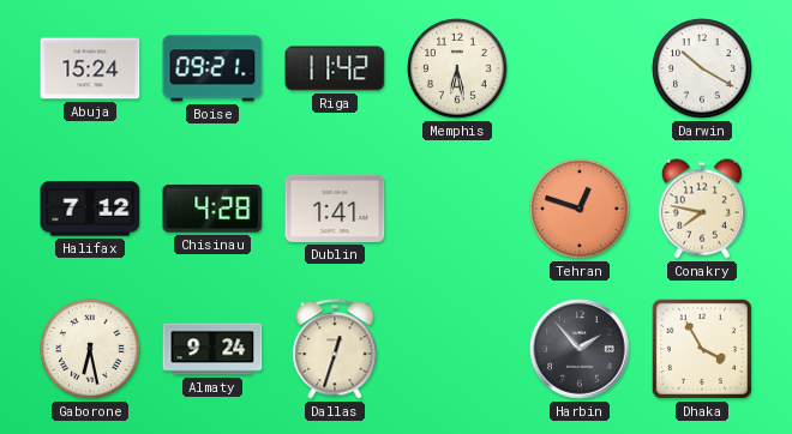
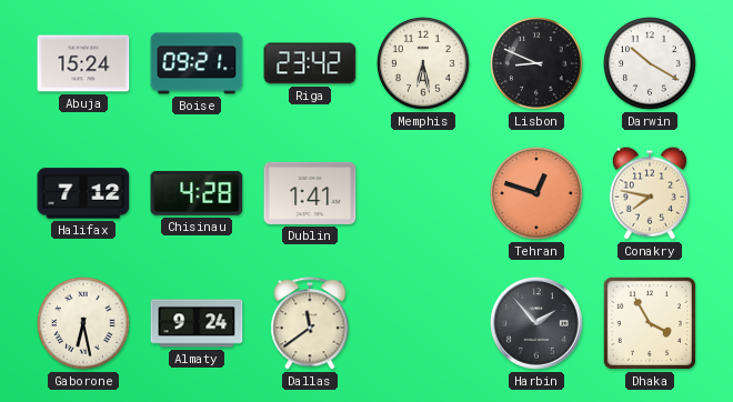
Riga: 11:42 -> 23:42 (310, 63)
Lisbon: none -> 8:49 (536, 63)
Dallas: 12:33 -> 11:39 (310, 323)
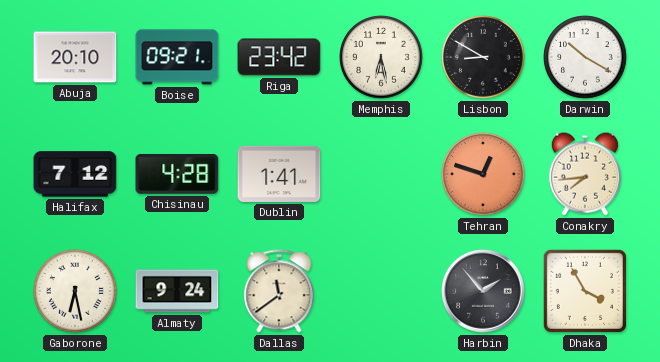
Abuja: 15:24 -> 20:10 (75, 57)
Lisbon: 8:49 -> 8:50 (483, 57)
Conakry: 7:47 -> 7:44 (585, 174)
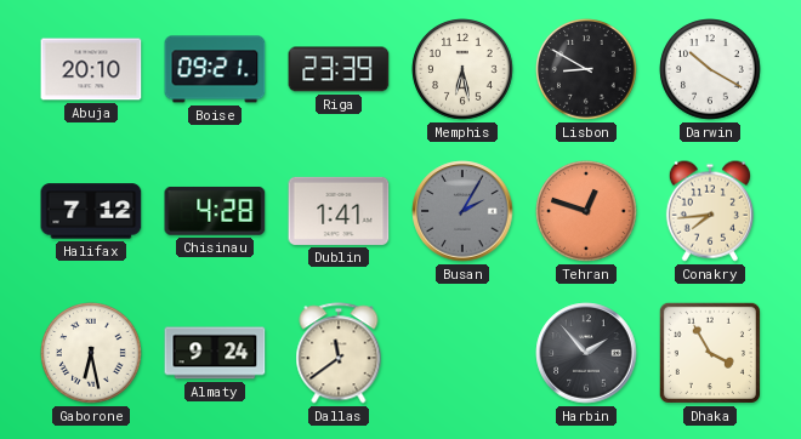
Riga: 23:42 -> 23:39 (339, 69)
Busan: none -> 2:05 (462, 211)
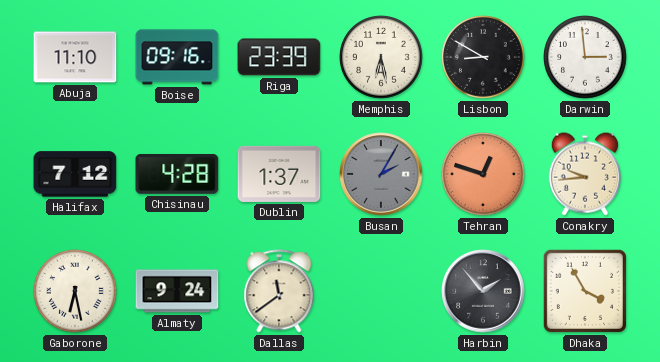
Abuja: 20:10 -> 11:10 (75, 57)
Boise: 09:21 -> 09:16 (177, 57)
Darwin: 10:20 -> 2:59 (585, 57)
Dublin: 1:41 -> 1:37 (279, 174)
Conakry: 7:44 -> 9:44 (585, 174)
